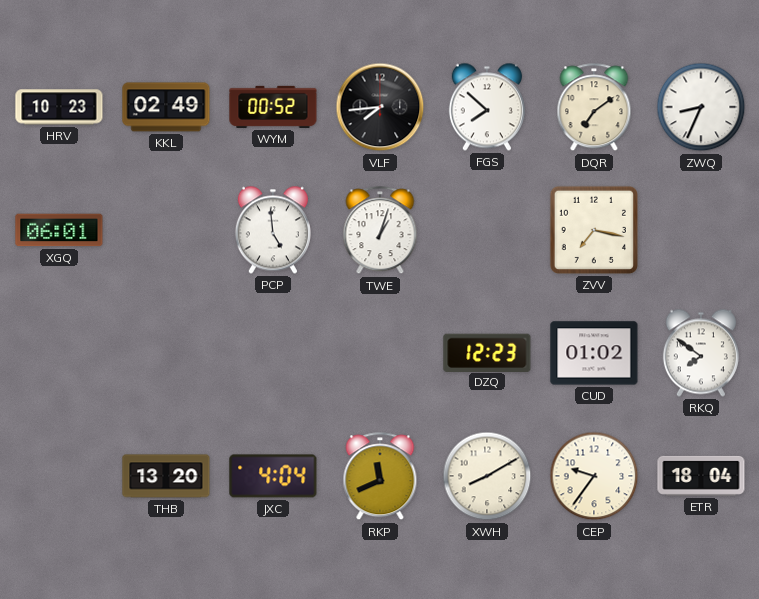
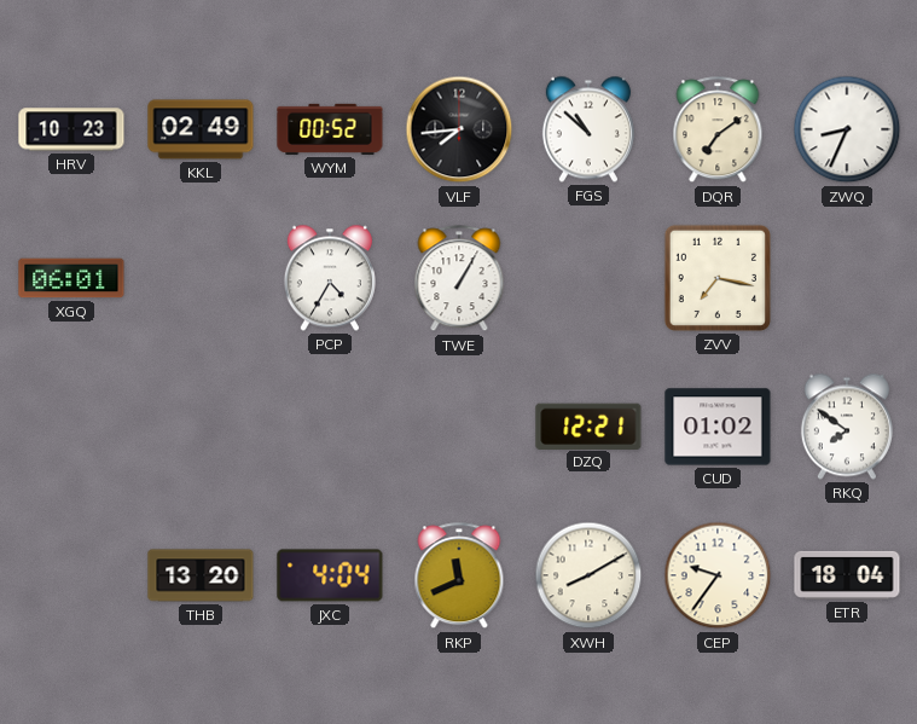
FGS: 7:52 -> 10:52 (588, 129)
PCP: 4:59 -> 4:35 (330, 278)
TWE: 1:03 -> 1:05 (459, 279)
DZQ: 12:23 -> 12:21 (588, 425)
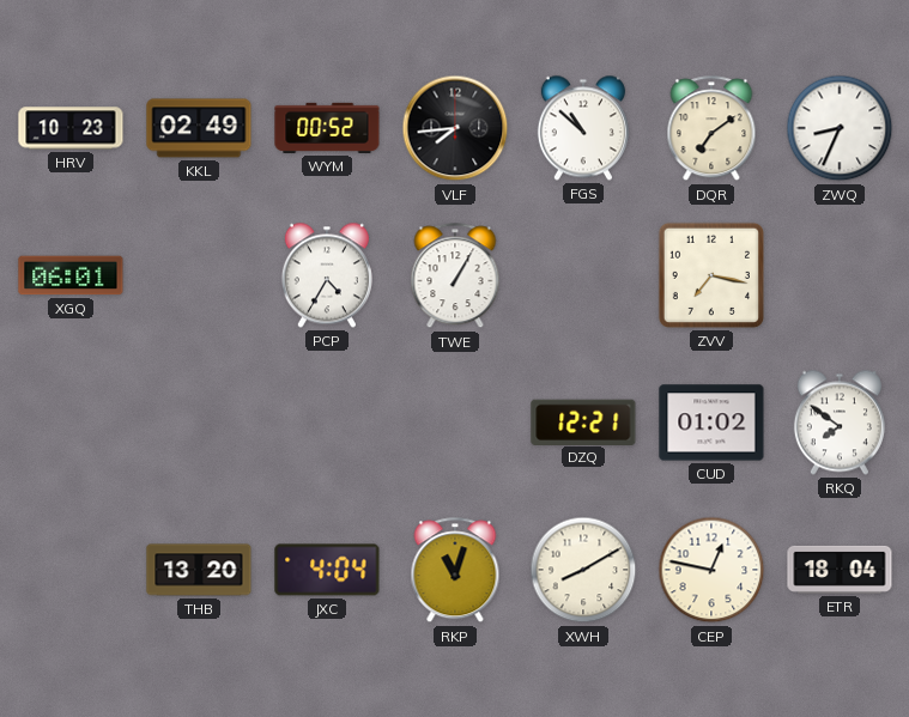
RKP: 11:41 -> 11:03 (455, 571)
CEP: 9:36 -> 12:47 (711, 570)
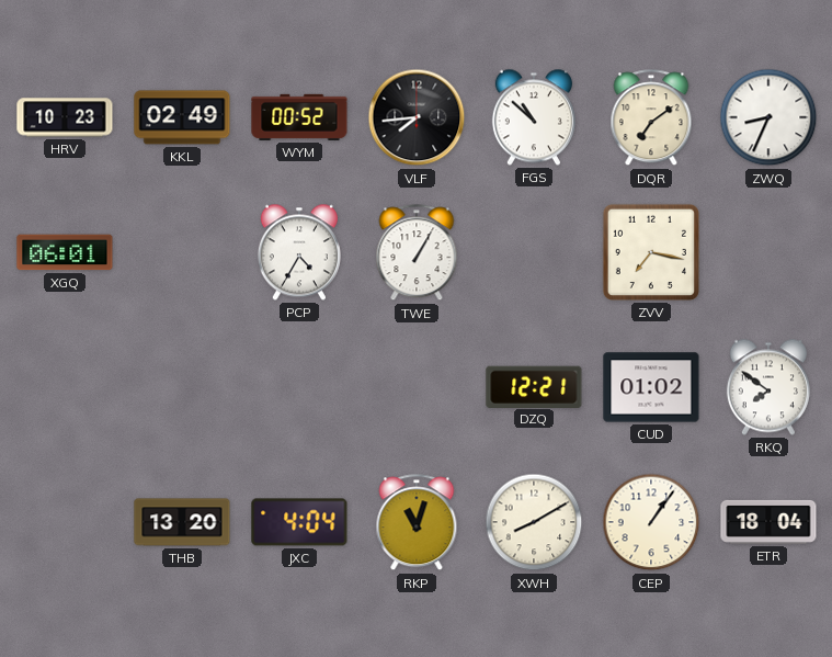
CEP: 12:47 -> 1:06 (651, 522)
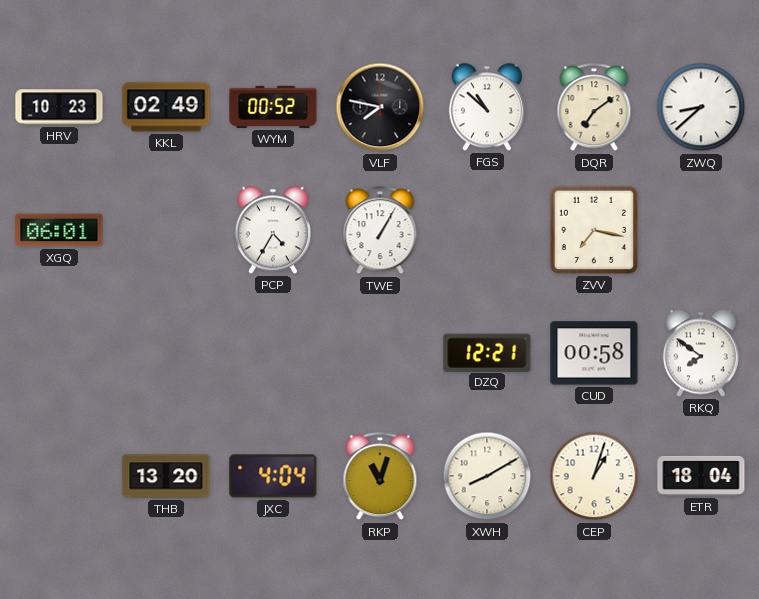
VLF: 7:44 -> 7:47 (380, 107)
ZWQ: 8:34 -> 8:38 (701, 107)
CUD: 01:02 -> 00:58 (594, 353)
CEP: 1:06 -> 1:03 (594, 476)
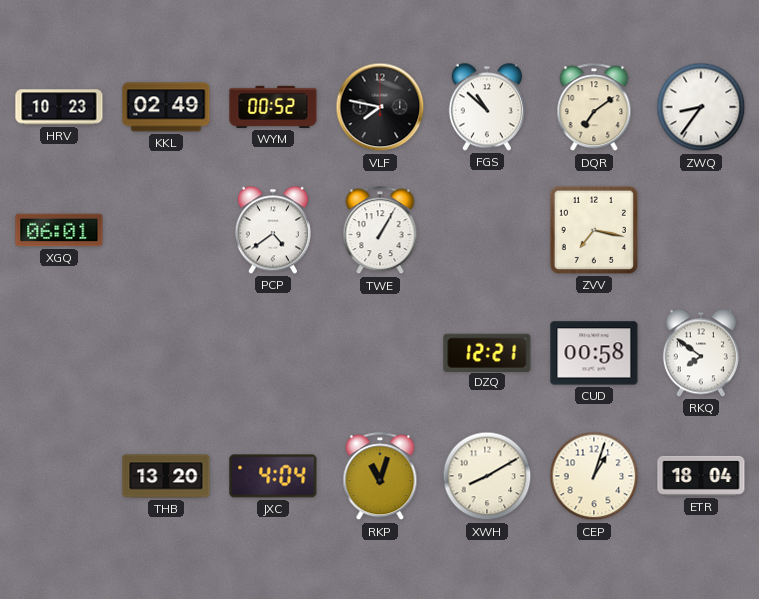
ZWQ: 8:38 -> 8:36 (701, 107)
PCP: 4:35 -> 4:39 (273, 230)
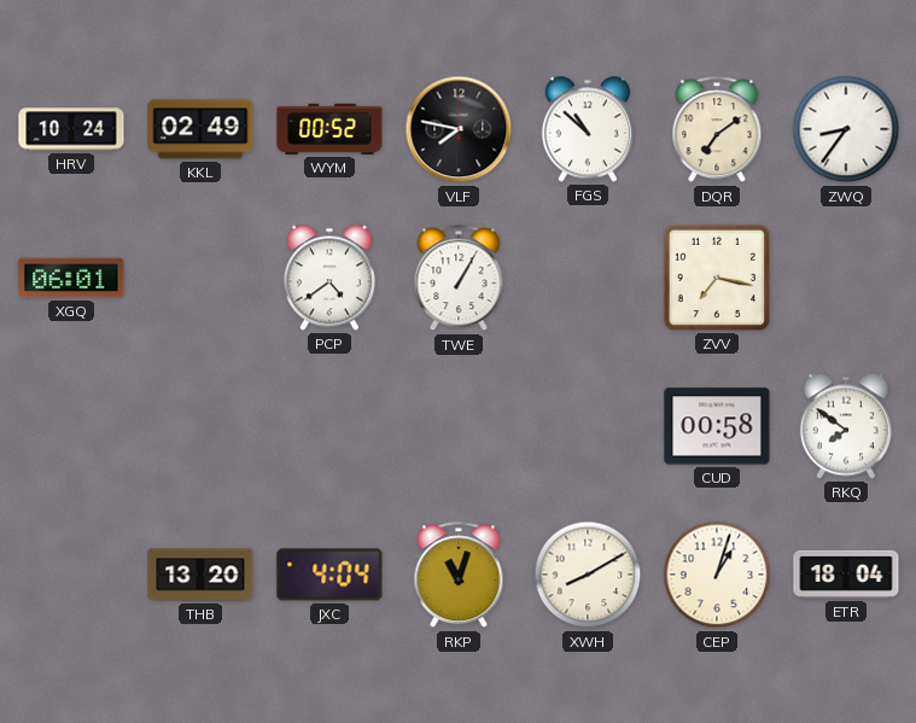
HRV: 10:23 -> 10:24 (71, 129)
DZQ: 12:21 -> none (487, 352)
